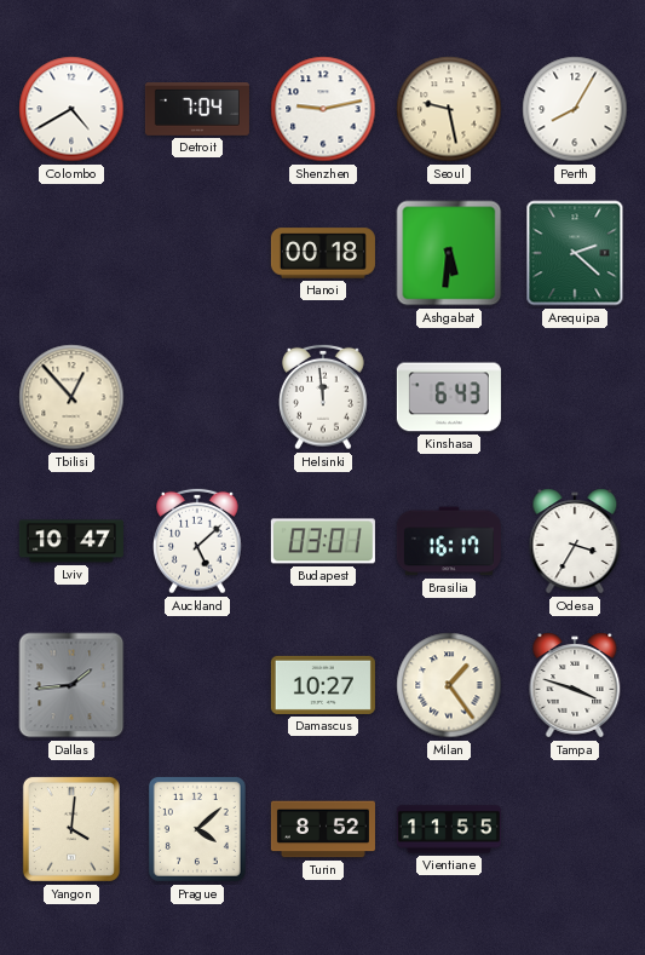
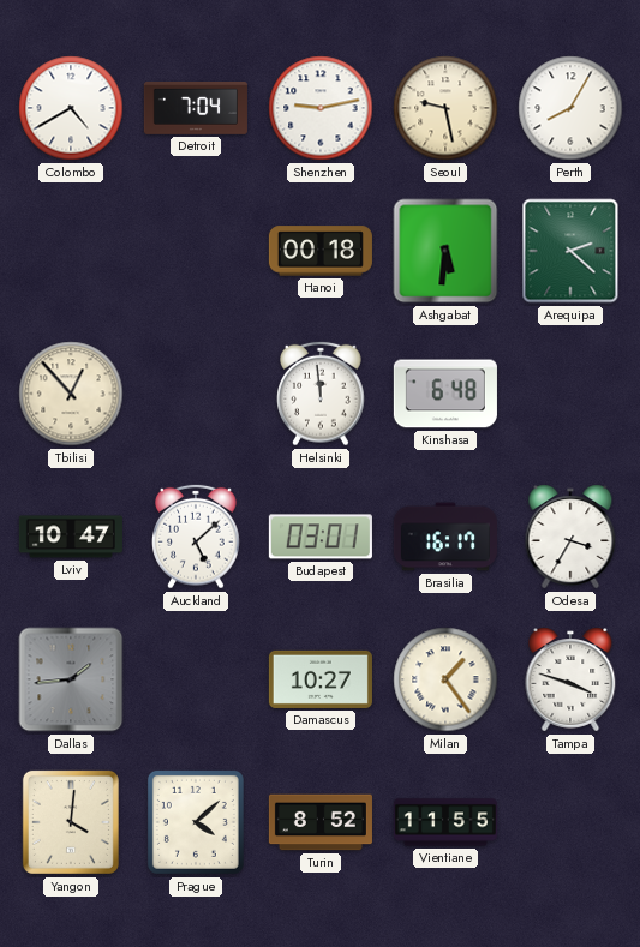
Kinshasa: 6:43 -> 6:48 (445, 394)
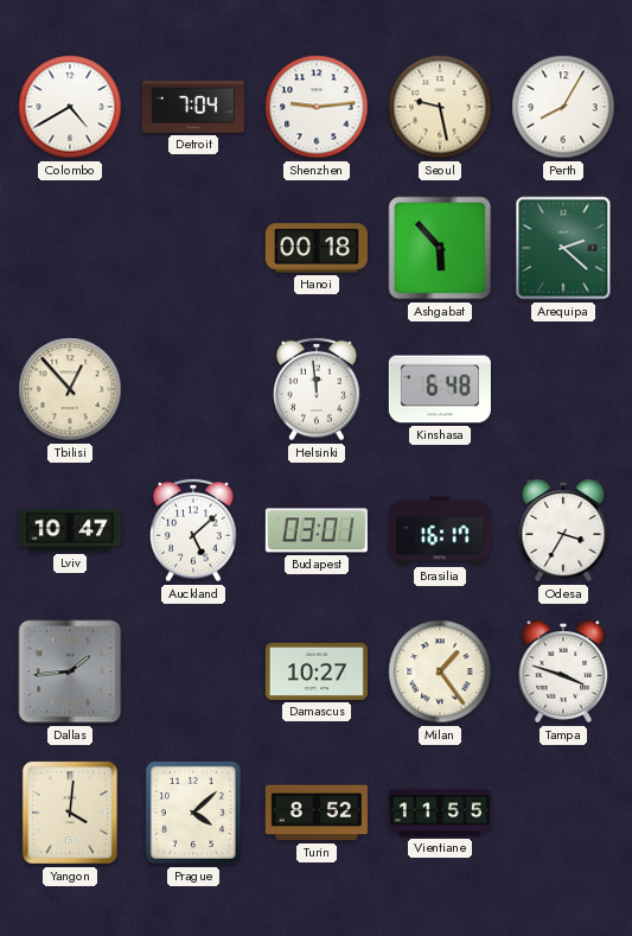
Shenzhen: 9:13 -> 9:14 (317, 107)
Ashgabat: 5:31 -> 5:53 (440, 248)
